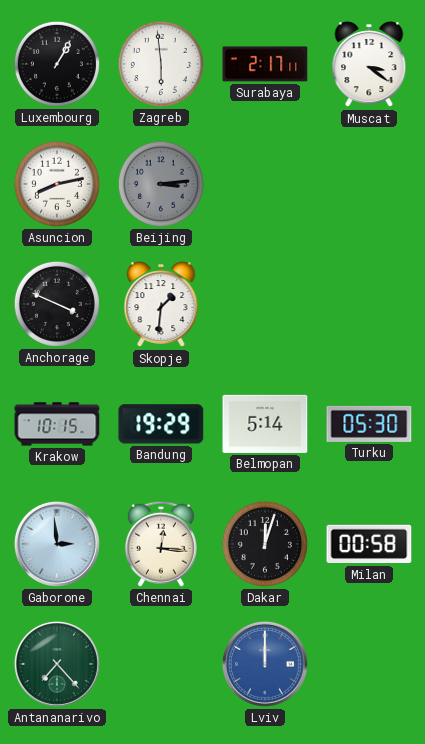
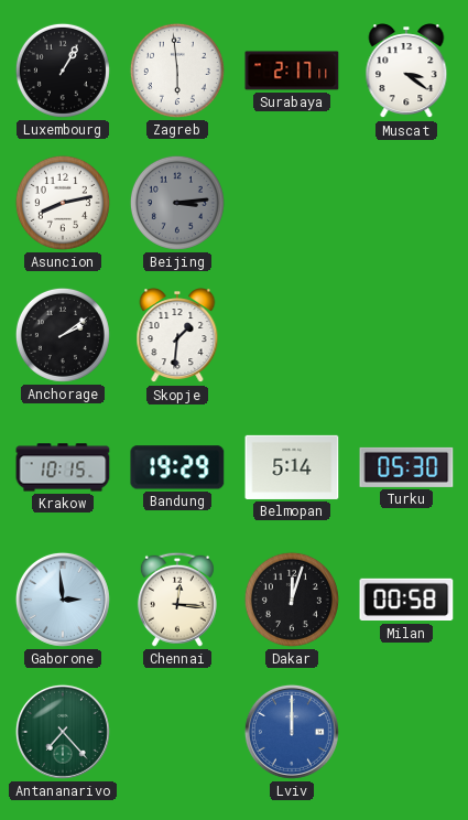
Anchorage: 3:49 -> 2:09 (63, 335)
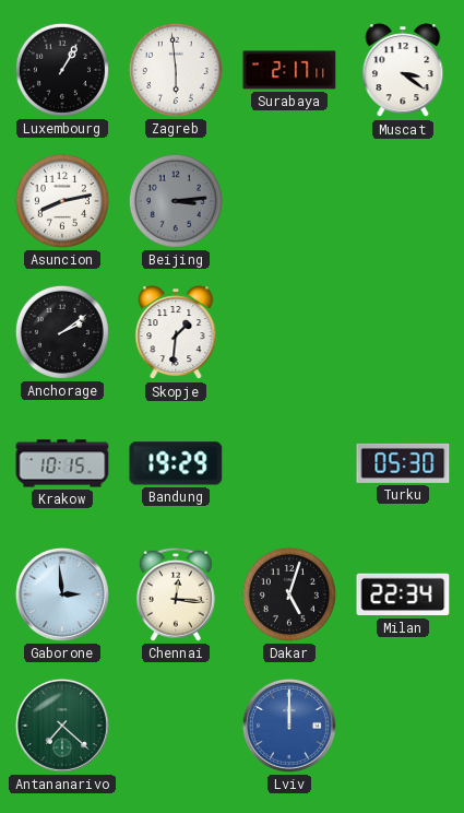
Belmopan: 5:14 -> none (292, 467)
Dakar: 12:03 -> 5:03 (289, 594)
Milan: 00:58 -> 22:34 (403, 594)
Antananarivo: 7:23 -> 7:22 (62, 726)
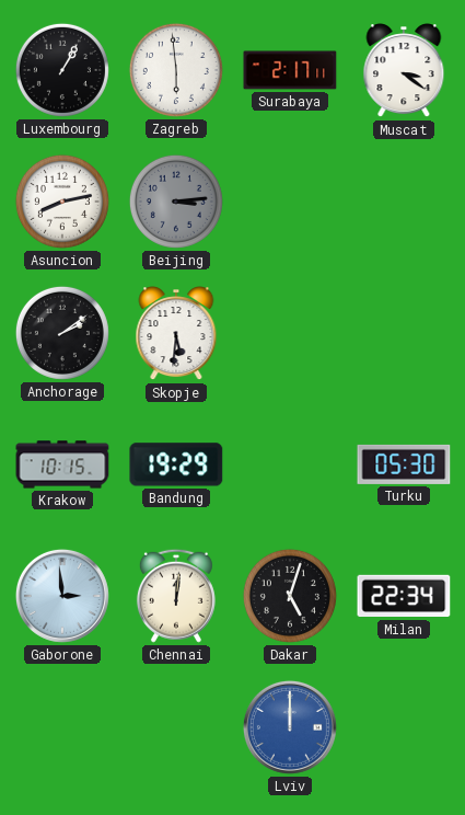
Skopje: 1:31 -> 5:31 (176, 334)
Chennai: 12:16 -> 12:01 (176, 596)
Antananarivo: 7:22 -> none (62, 726)
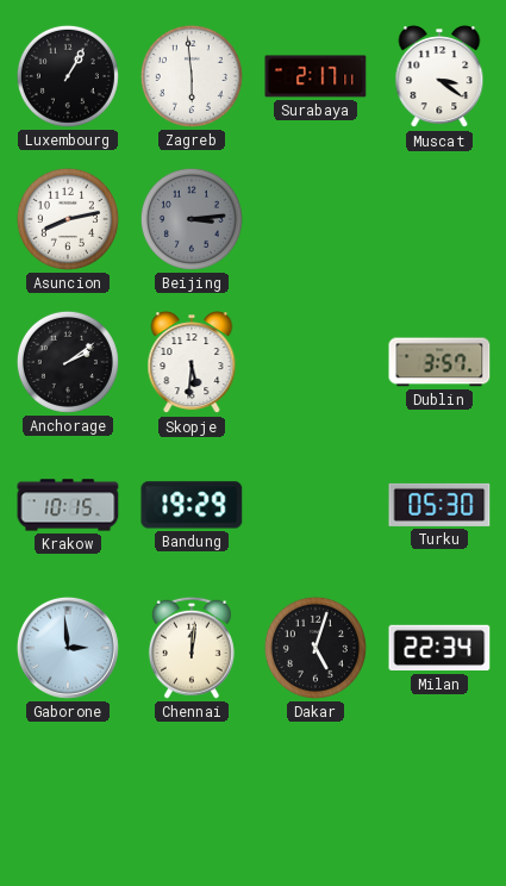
Dublin: none -> 3:57 (439, 362)
Lviv: 12:00 -> none (290, 727)
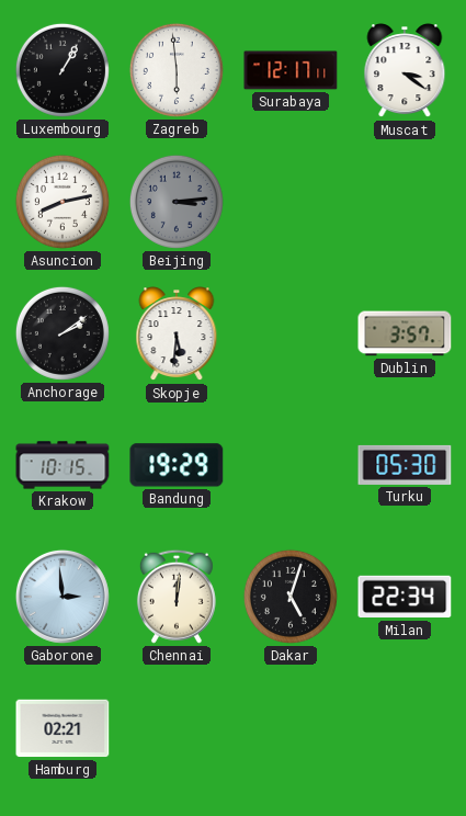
Surabaya: 2:17 -> 12:17 (291, 70)
Hamburg: none -> 02:21 (62, 728)
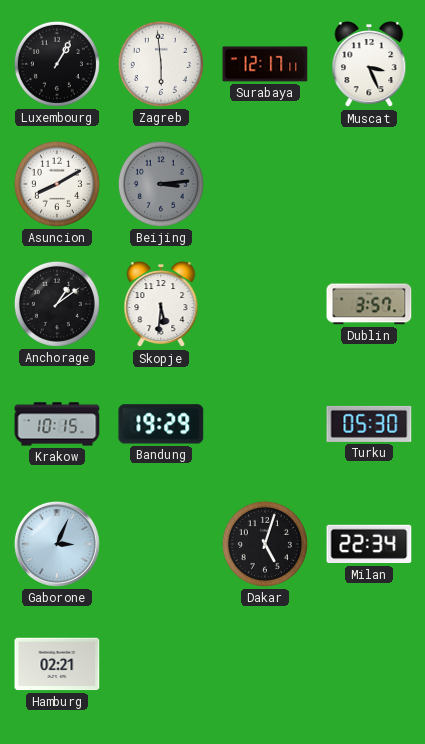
Muscat: 3:21 -> 3:26 (369, 65)
Asuncion: 8:13 -> 8:10 (57, 184)
Anchorage: 2:09 -> 1:09 (57, 304)
Gaborone: 2:59 -> 3:04 (57, 544)
Chennai: 12:01 -> none (177, 597)
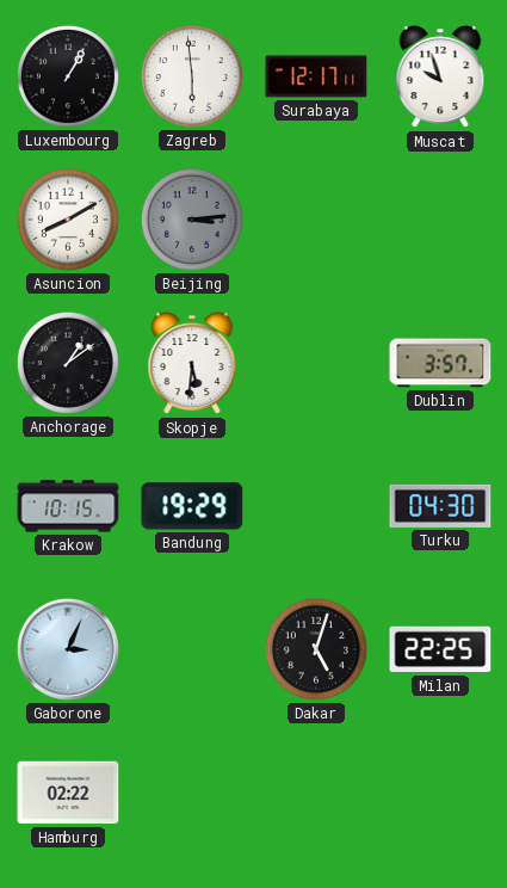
Muscat: 3:26 -> 9:57 (440, 78)
Turku: 05:30 -> 04:30 (440, 506)
Milan: 22:34 -> 22:25 (440, 649)
Hamburg: 02:21 -> 02:22 (68, 793)
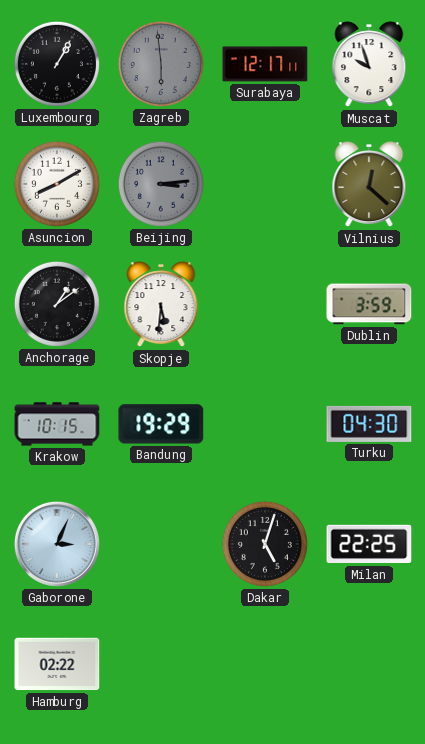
Zagreb dial: white -> grey (161, 64)
Vilnius: none -> 12:22 (369, 185)
Dublin: 3:57 -> 3:59 (369, 304)
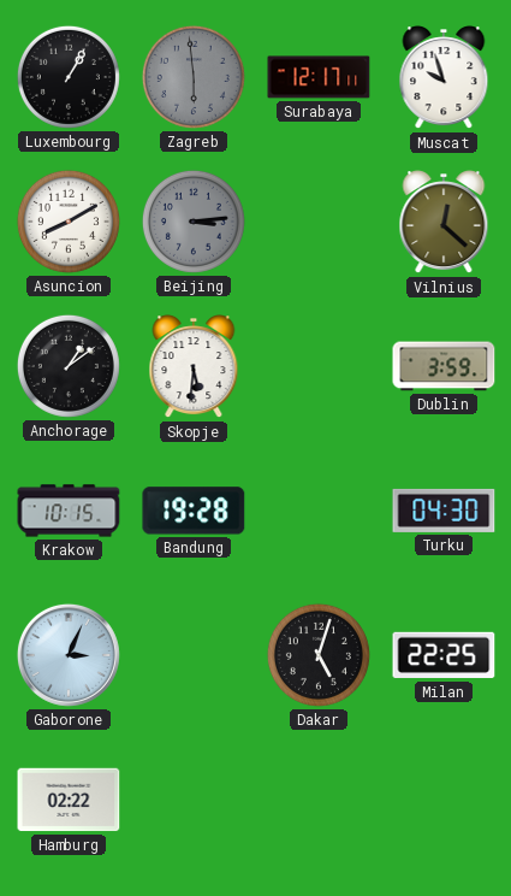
Bandung: 19:29 -> 19:28 (194, 511)
